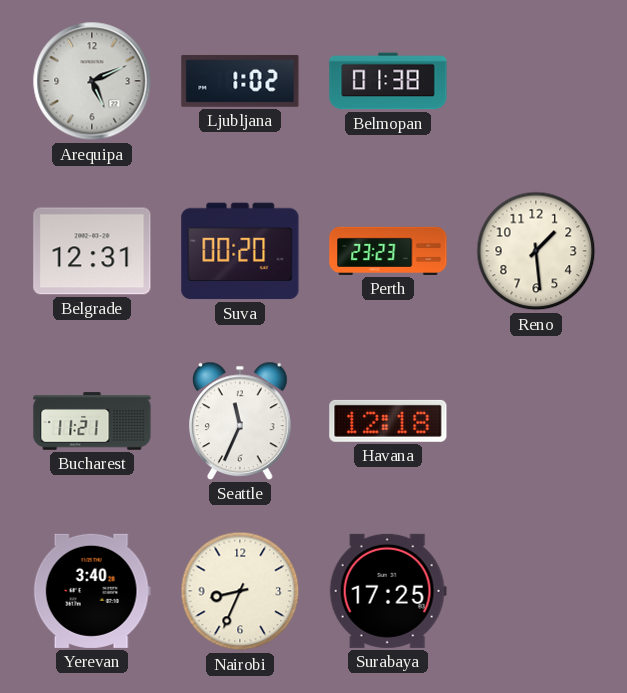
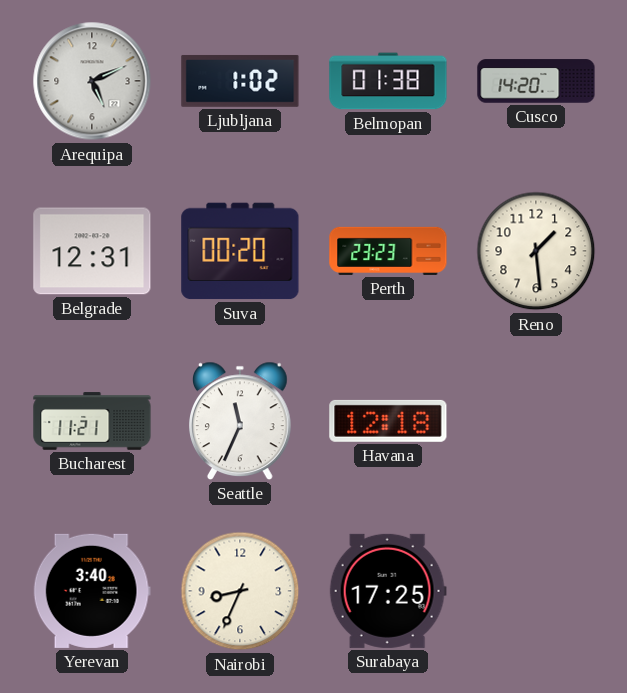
Cusco: none -> 14:20 (536, 81)
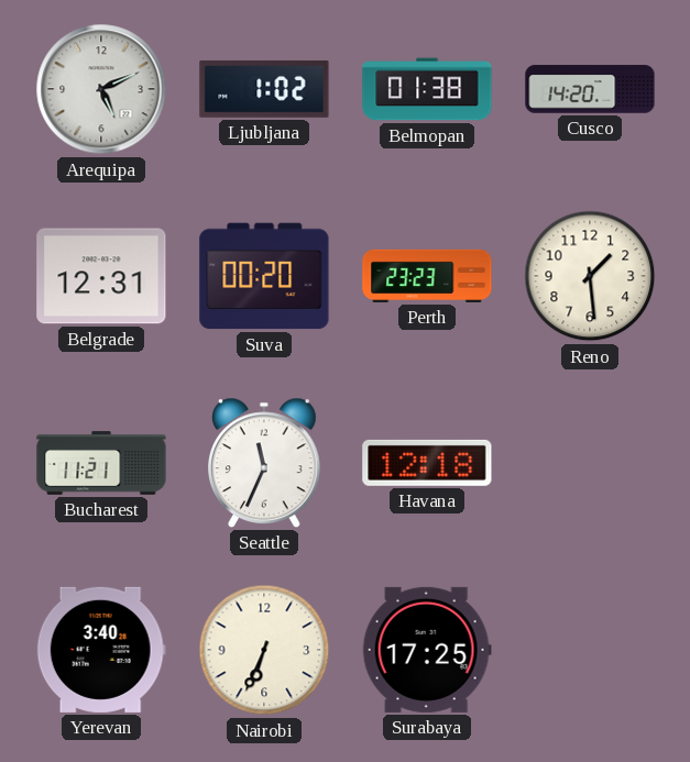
Nairobi: 8:34 -> 6:34 (264, 650)
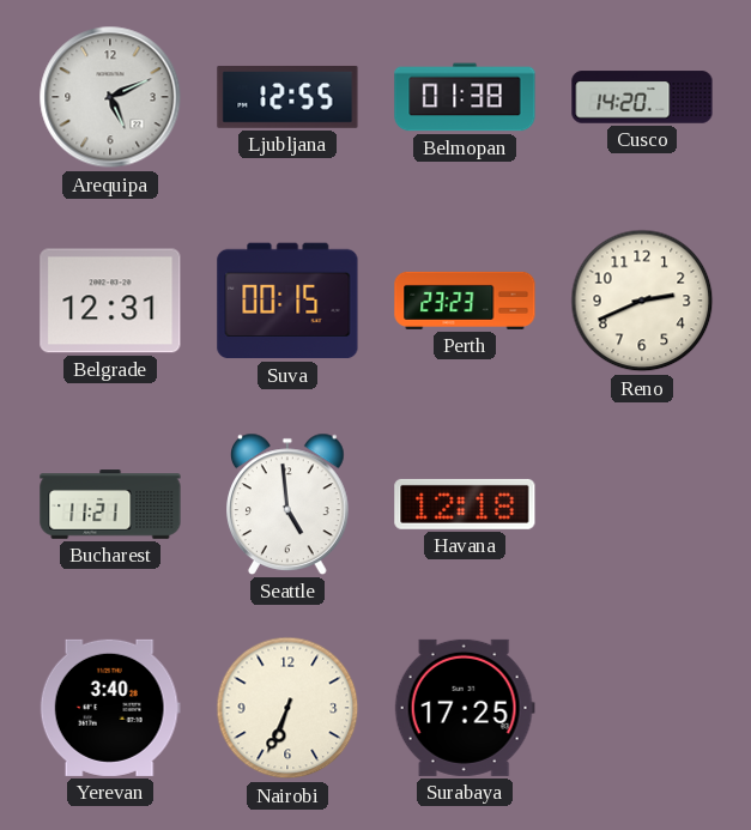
Ljubljana: 1:02 -> 12:55 (287, 97)
Suva: 00:20 -> 00:15 (287, 301)
Reno: 1:29 -> 2:41 (642, 301)
Seattle: 11:34 -> 4:59 (289, 504)
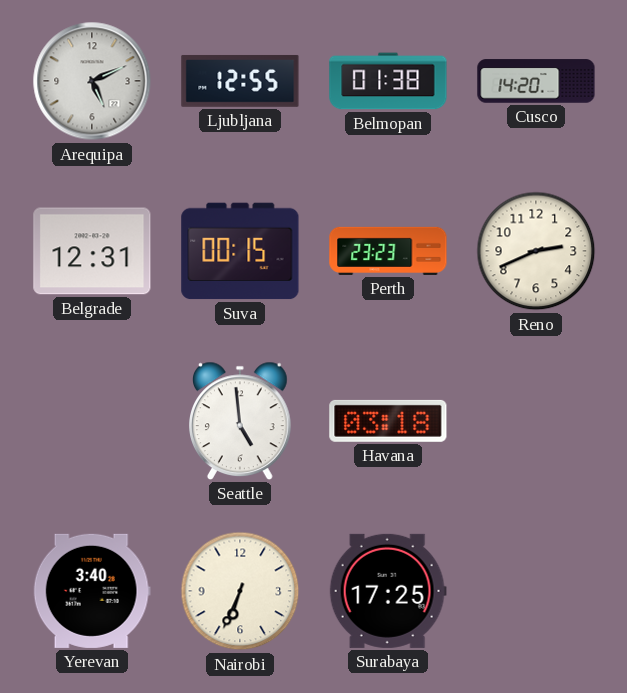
Bucharest: 11:21 -> none (110, 504)
Havana: 12:18 -> 03:18 (388, 421)
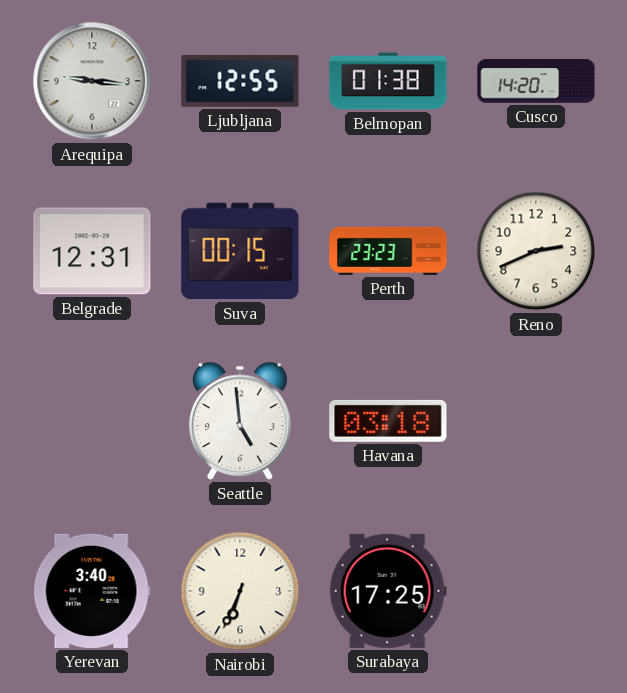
Arequipa: 5:11 -> 9:16 (92, 81)
